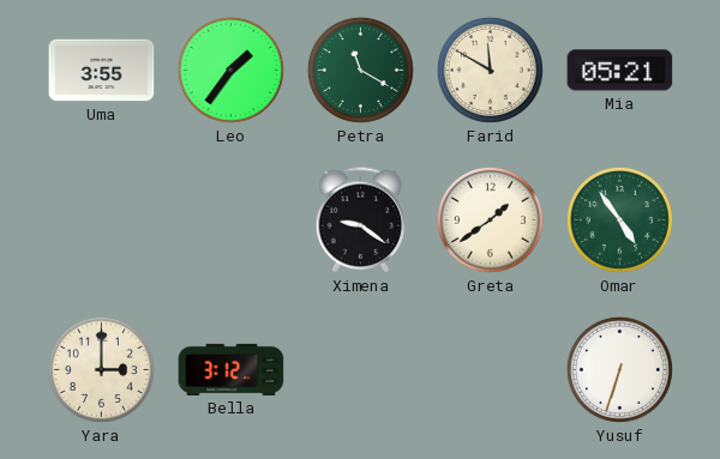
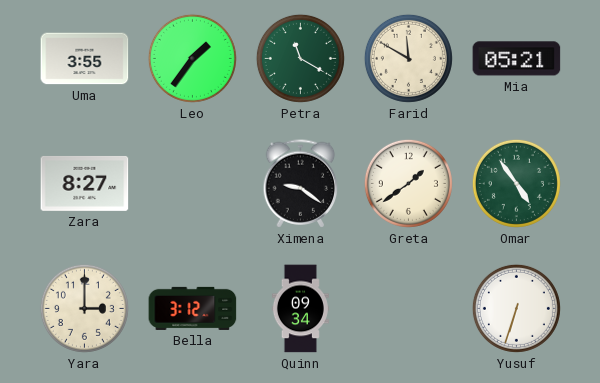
Zara: none -> 8:27 (85, 183)
Quinn: none -> 09:34 (300, 309)
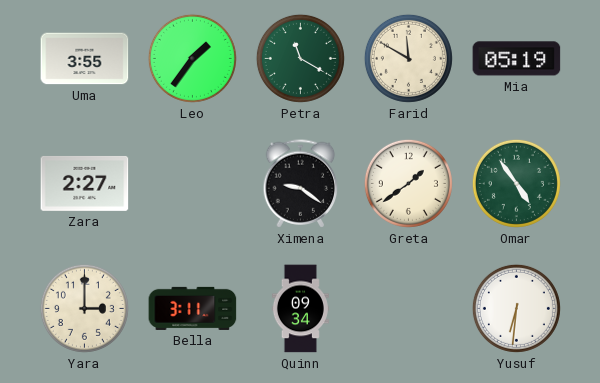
Mia: 05:21 -> 05:19 (517, 59)
Zara: 8:27 -> 2:27 (85, 183)
Bella: 3:12 -> 3:11 (193, 308)
Yusuf: 6:33 -> 6:31 (516, 308)
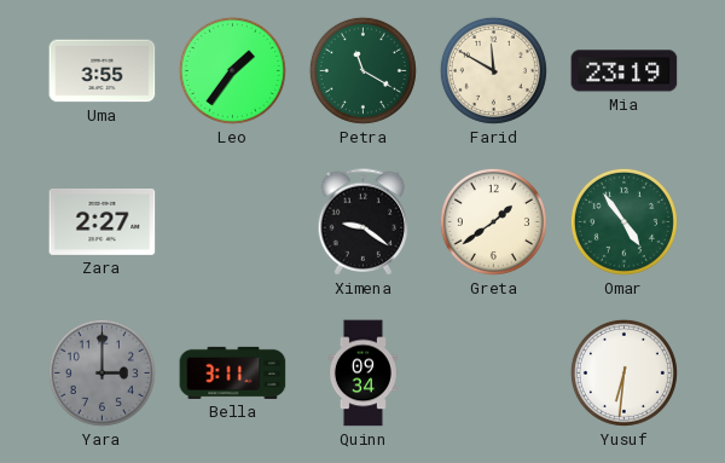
Mia: 05:19 -> 23:19 (625, 71)
Yara dial: cream -> grey (101, 372)
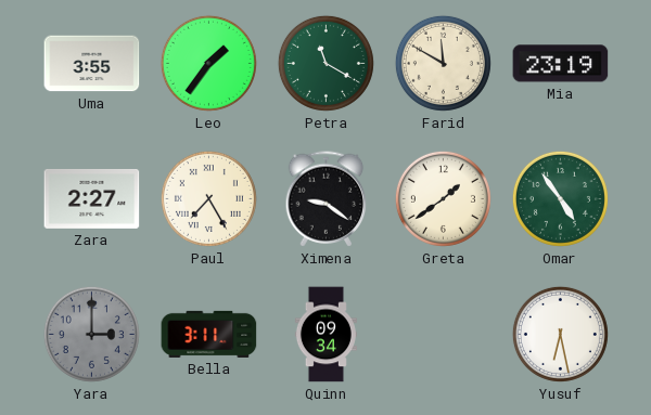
Paul: none -> 7:25 (208, 198)
Yusuf: 6:31 -> 6:28 (560, 334)
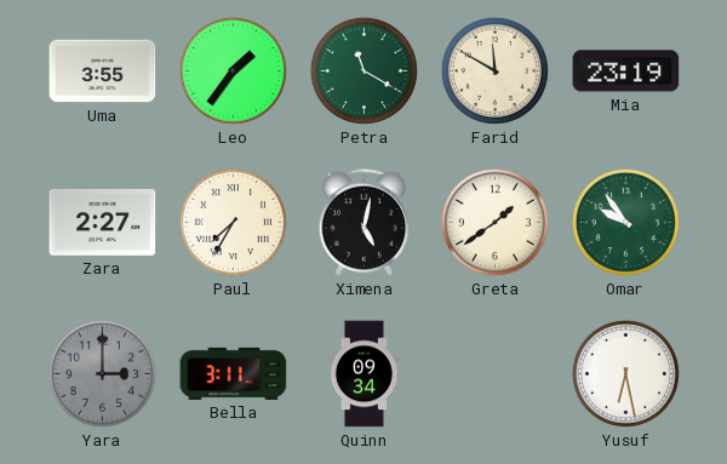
Paul: 7:25 -> 7:35 (233, 222)
Ximena: 9:21 -> 5:02 (365, 223)
Omar: 4:54 -> 9:54 (625, 222)
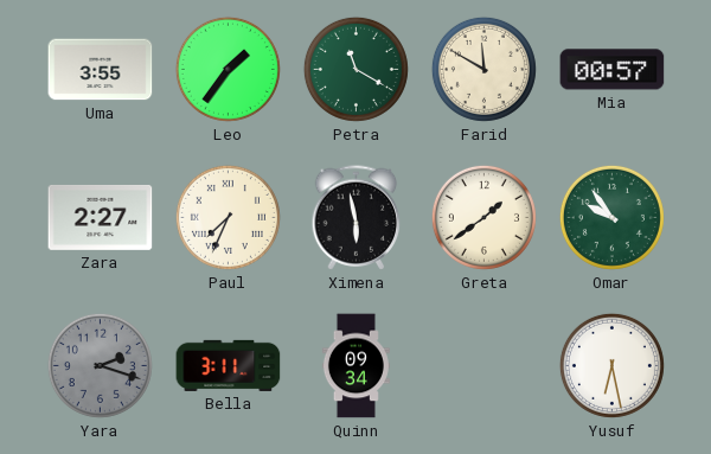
Mia: 23:19 -> 00:57 (613, 70)
Paul: 7:35 -> 7:34 (228, 217)
Ximena: 5:02 -> 5:58 (357, 218)
Yara: 3:00 -> 2:18 (100, 365)
